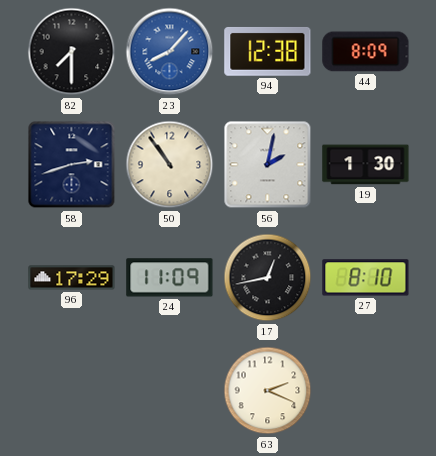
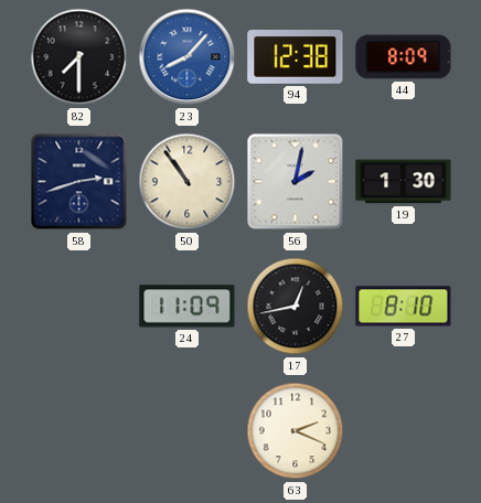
96: 17:29 -> none (72, 278)
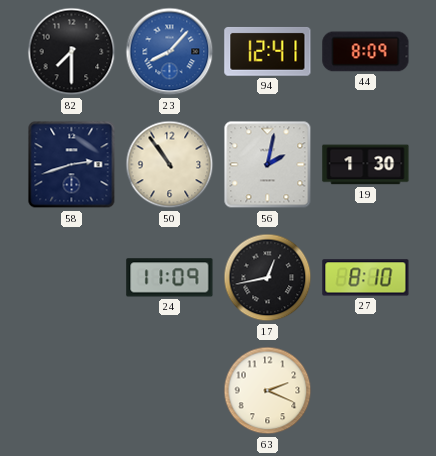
94: 12:38 -> 12:41 (268, 51)
